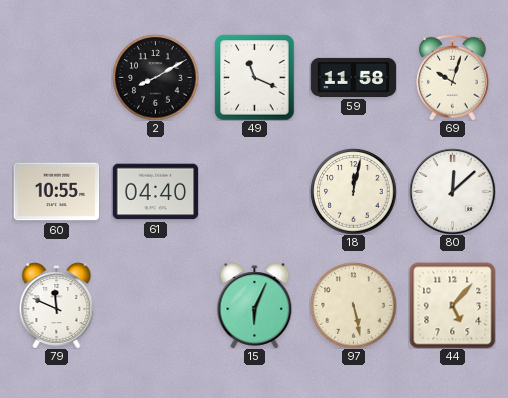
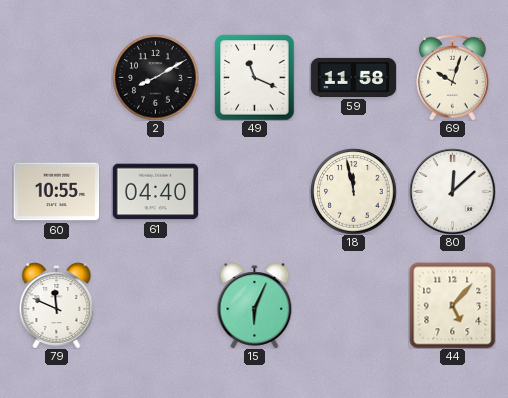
18: 12:02 -> 11:58 (353, 191)
97: 5:28 -> none (353, 305)
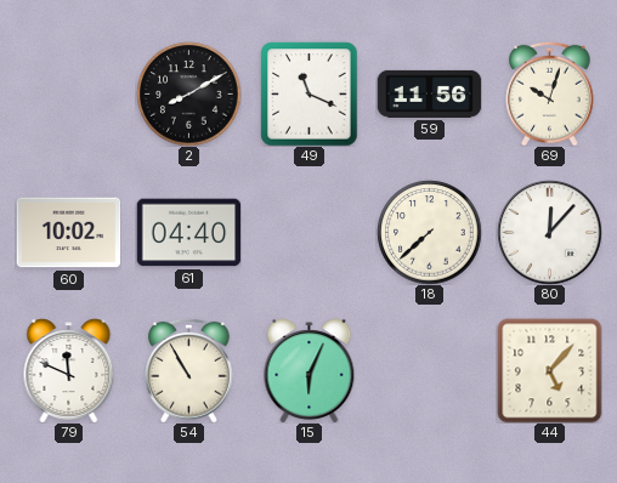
59: 11:58 -> 11:56 (429, 93)
60: 10:55 -> 10:02 (68, 233)
18: 11:58 -> 7:38 (429, 232)
80: 12:08 -> 12:07 (549, 232)
54: none -> 10:55 (189, 370)
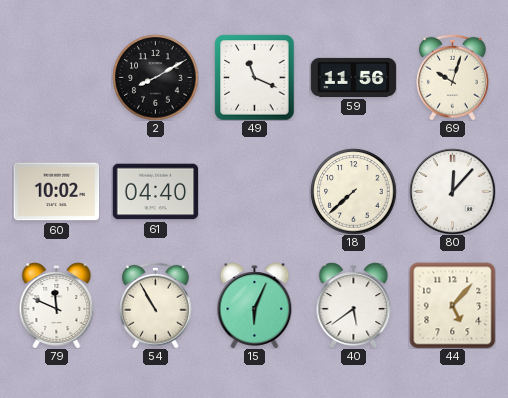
40: none -> 5:39 (354, 305)
